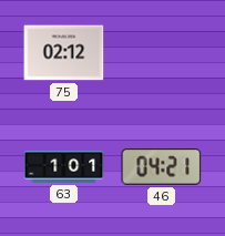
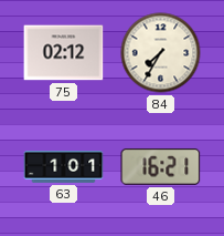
84: none -> 7:35 (161, 53)
46: 04:21 -> 16:21 (161, 166)
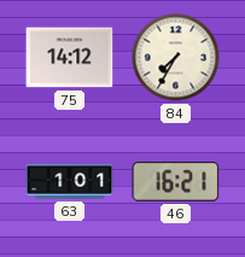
75: 02:12 -> 14:12 (70, 58)
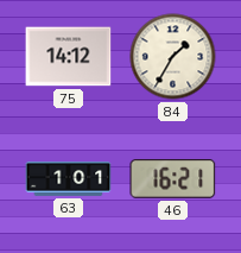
84: 7:35 -> 1:35 (173, 57)
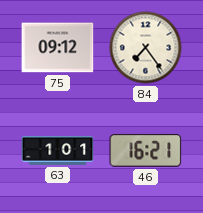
75: 14:12 -> 09:12 (58, 48)
84: 1:35 -> 7:24 (146, 48)
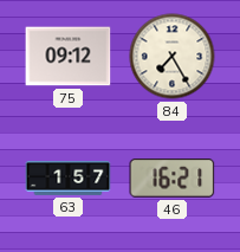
84: 7:24 -> 7:25 (173, 57)
63: 1:01 -> 1:57 (69, 179)
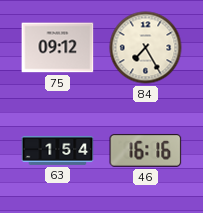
63: 1:57 -> 1:54 (58, 151)
46: 16:21 -> 16:16 (146, 150)
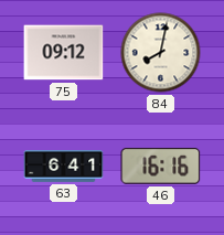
84: 7:25 -> 8:02 (161, 53)
63: 1:54 -> 6:41 (64, 167)
